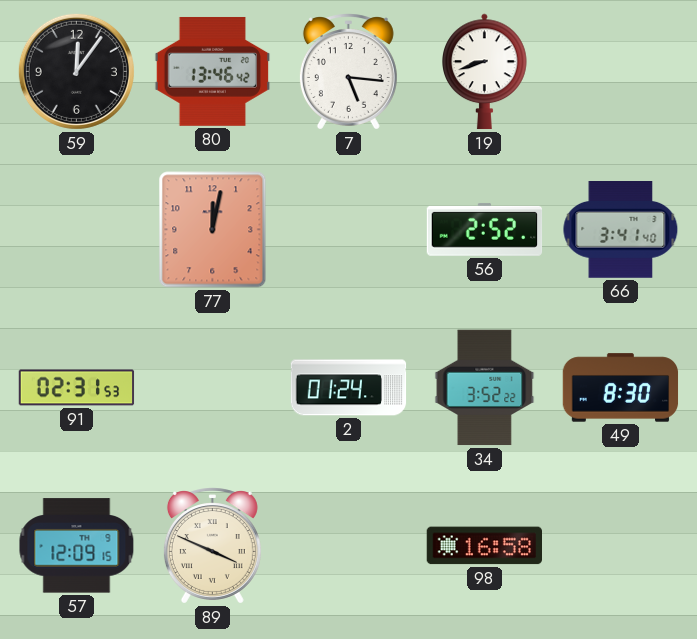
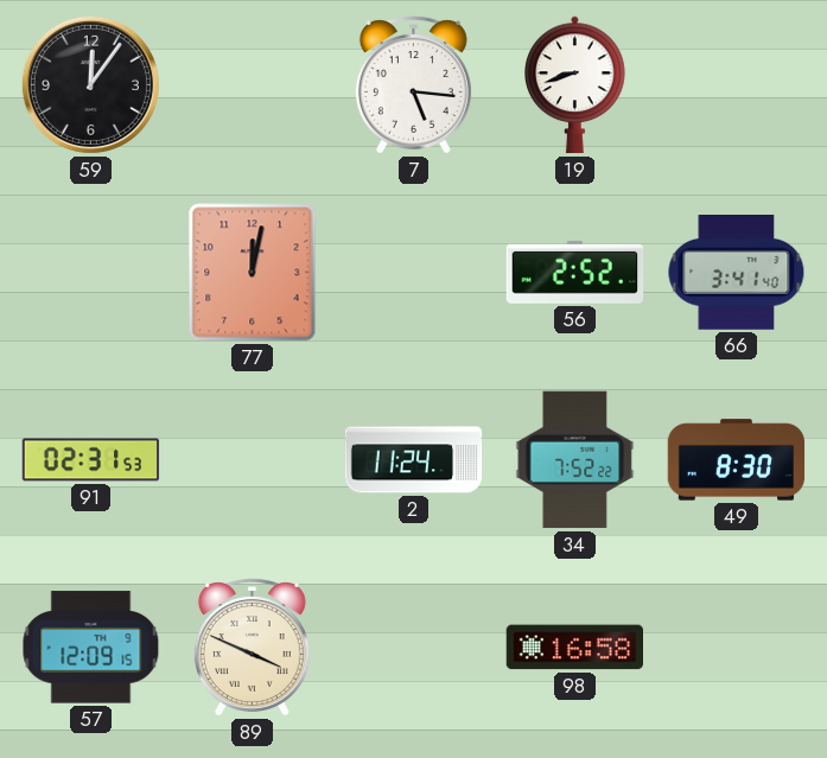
80: 13:46 -> none (213, 71)
2: 01:24 -> 11:24 (414, 460)
34: 3:52 -> 7:52 (575, 460)
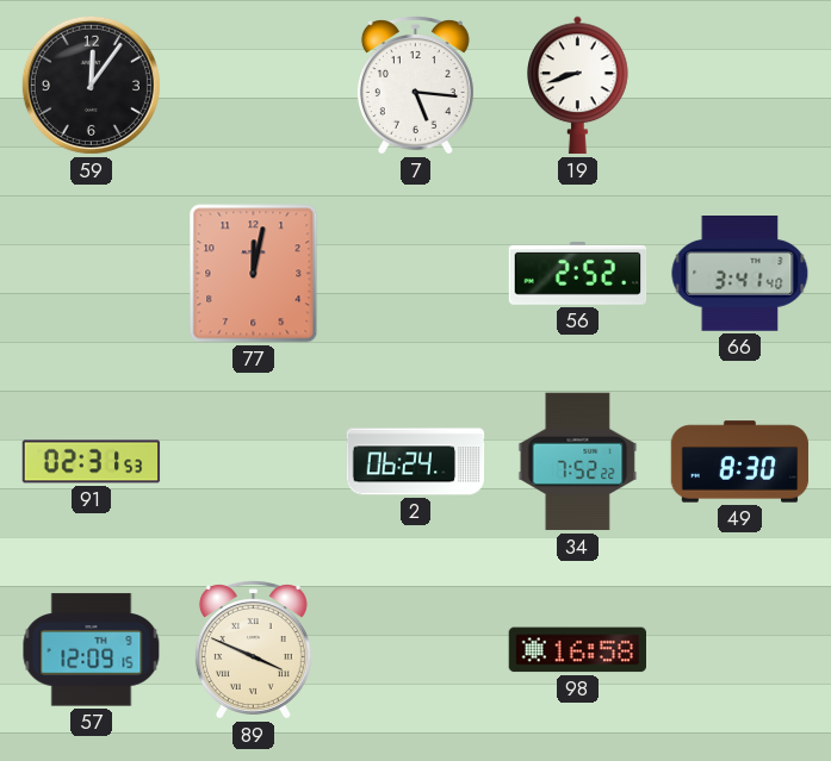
2: 11:24 -> 06:24 (416, 462)
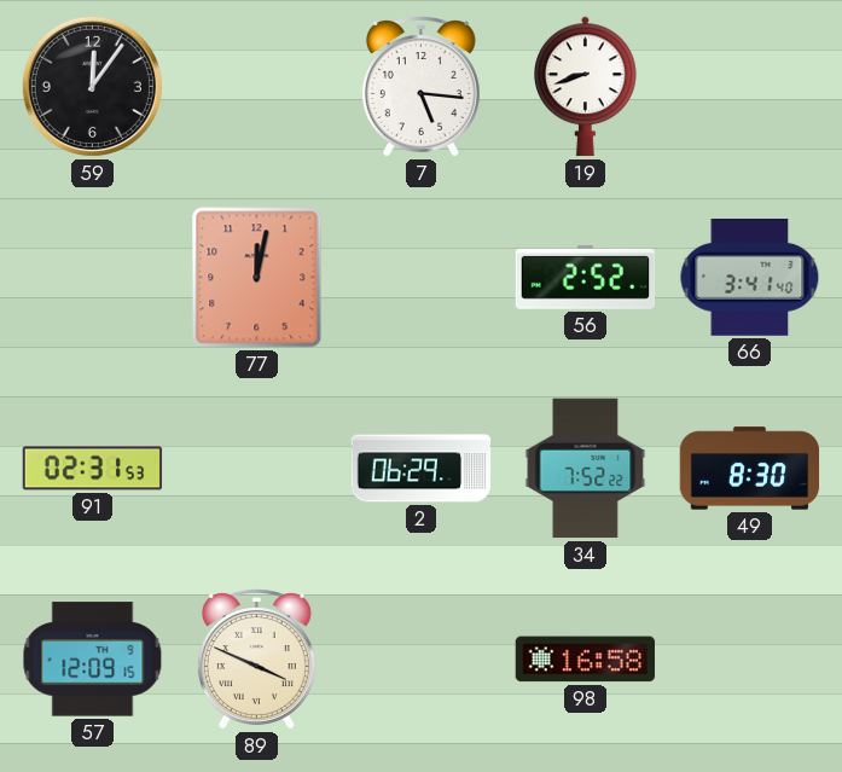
2: 06:24 -> 06:29 (422, 469)
